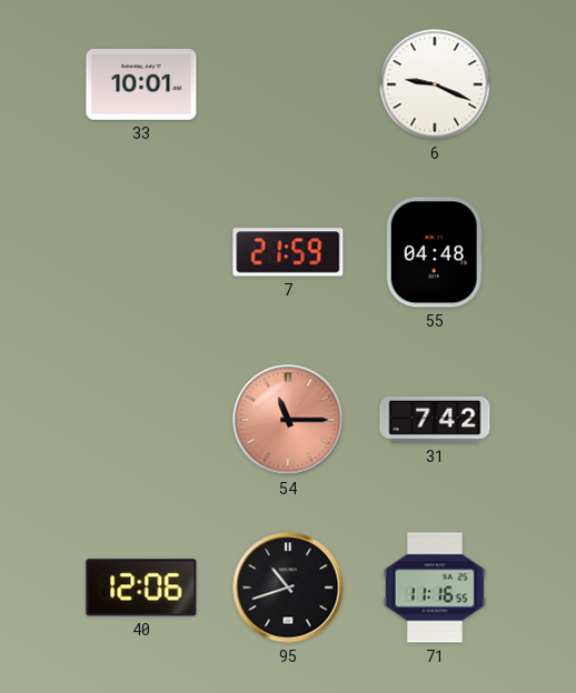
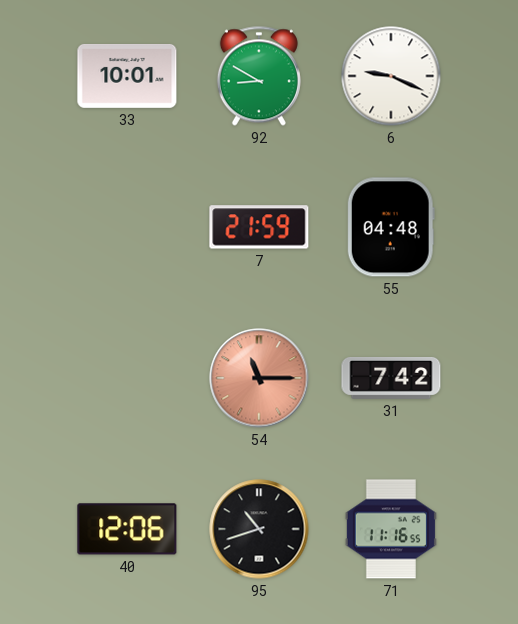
92: none -> 8:50 (259, 76)
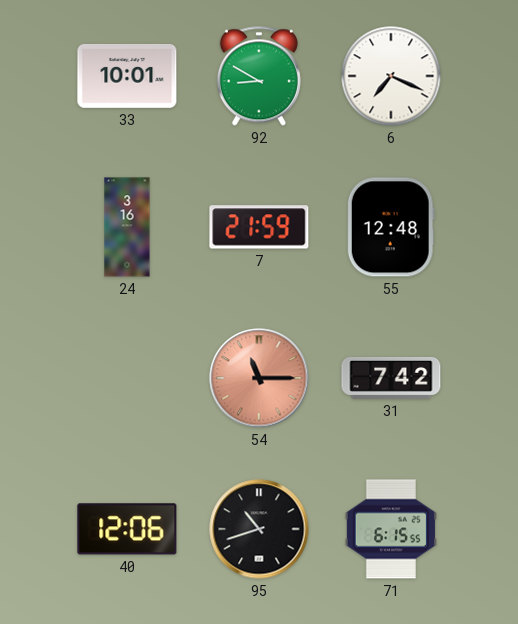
6: 9:19 -> 7:19 (391, 76)
24: none -> 3:16 (127, 227)
55: 04:48 -> 12:48 (391, 227)
71: 11:16 -> 6:15 (391, 529)
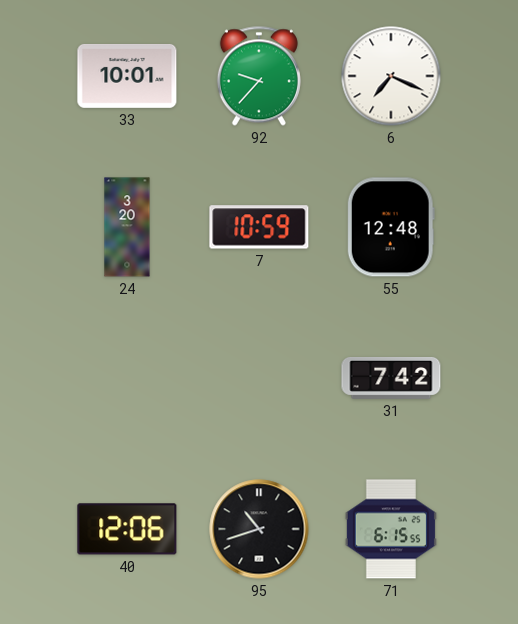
92: 8:50 -> 9:37 (259, 76)
24: 3:16 -> 3:20 (127, 227)
7: 21:59 -> 10:59 (259, 227)
54: 11:15 -> none (259, 378)
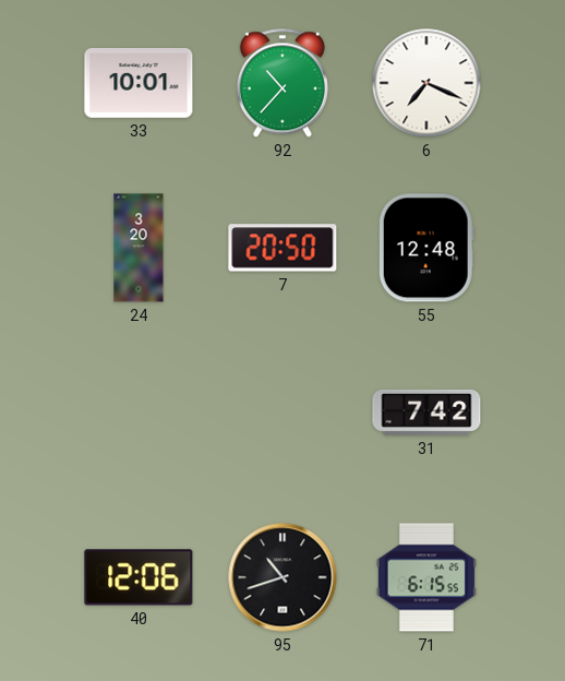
92: 9:37 -> 10:37 (282, 83)
7: 10:59 -> 20:50 (282, 248)
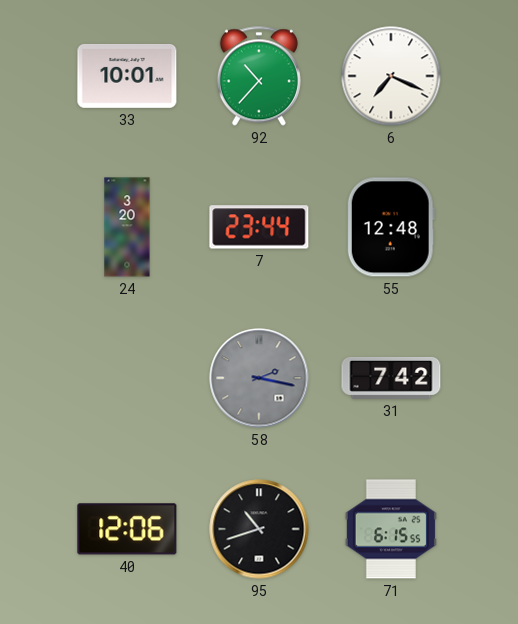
7: 20:50 -> 23:44 (259, 227)
58: none -> 2:17 (259, 378)
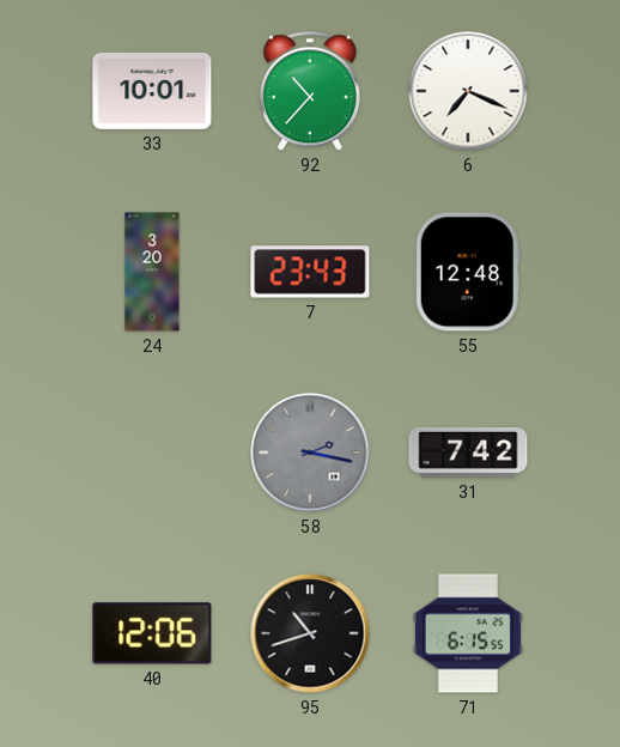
7: 23:44 -> 23:43 (310, 272)
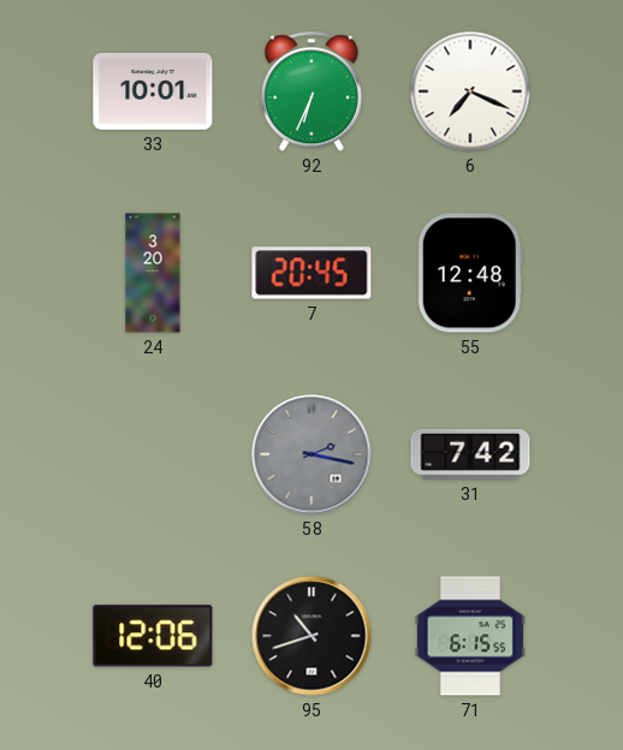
92: 10:37 -> 6:34 (311, 91)
7: 23:43 -> 20:45 (311, 273)
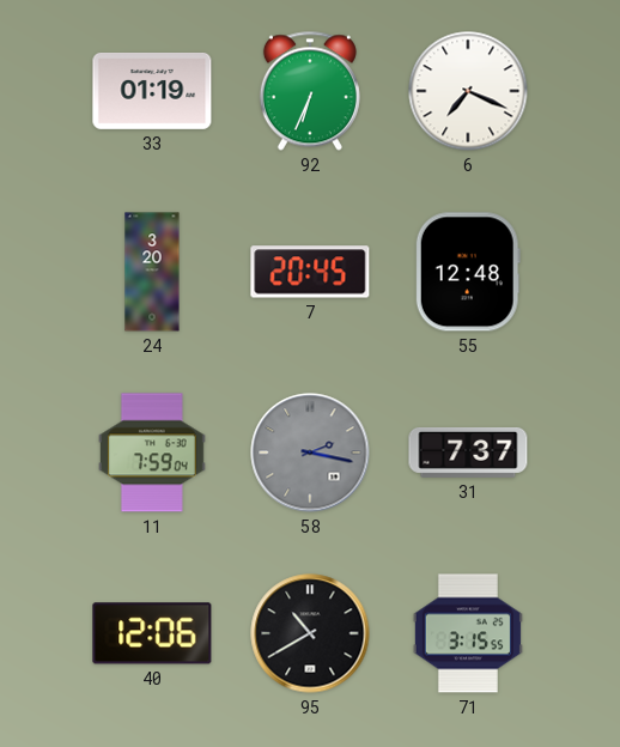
33: 10:01 -> 01:19 (152, 91)
11: none -> 7:59 (153, 453)
31: 7:42 -> 7:37 (468, 453)
95: 10:42 -> 10:40 (310, 633)
71: 6:15 -> 3:15 (468, 633)
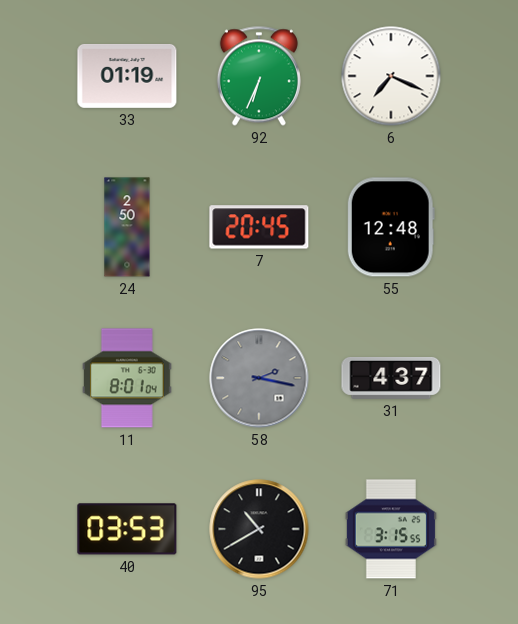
24: 3:20 -> 2:50 (127, 227)
11: 7:59 -> 8:01 (128, 378)
31: 7:37 -> 4:37 (391, 378)
40: 12:06 -> 03:53 (127, 529)
